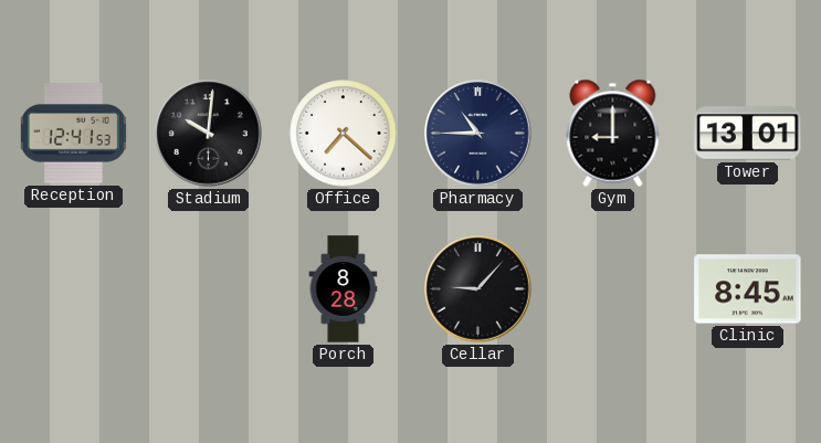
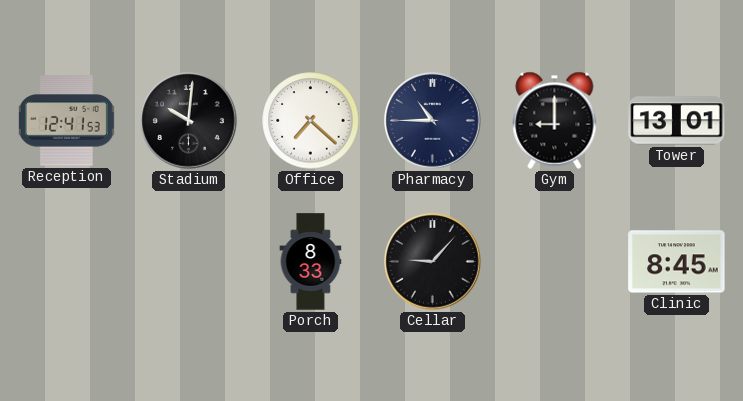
Porch: 8:28 -> 8:33 (311, 262)
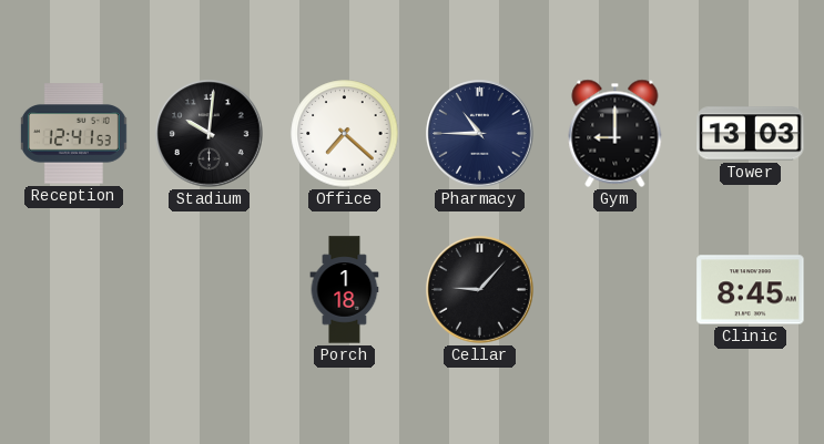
Tower: 13:01 -> 13:03 (751, 134)
Porch: 8:33 -> 1:18 (345, 290)
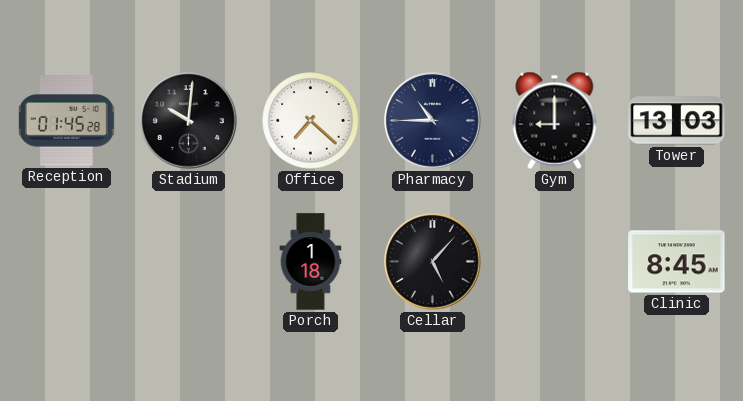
Reception: 12:41 -> 01:45 (66, 121)
Cellar: 9:07 -> 5:07 (433, 262)
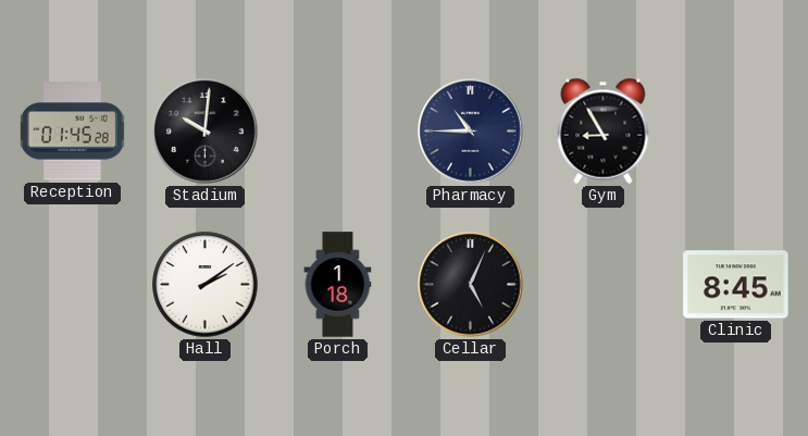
Office: 7:22 -> none (311, 121)
Gym: 9:00 -> 8:55 (604, 130)
Tower: 13:03 -> none (677, 121)
Hall: none -> 2:09 (206, 285)
Cellar: 5:07 -> 5:04 (471, 285)
